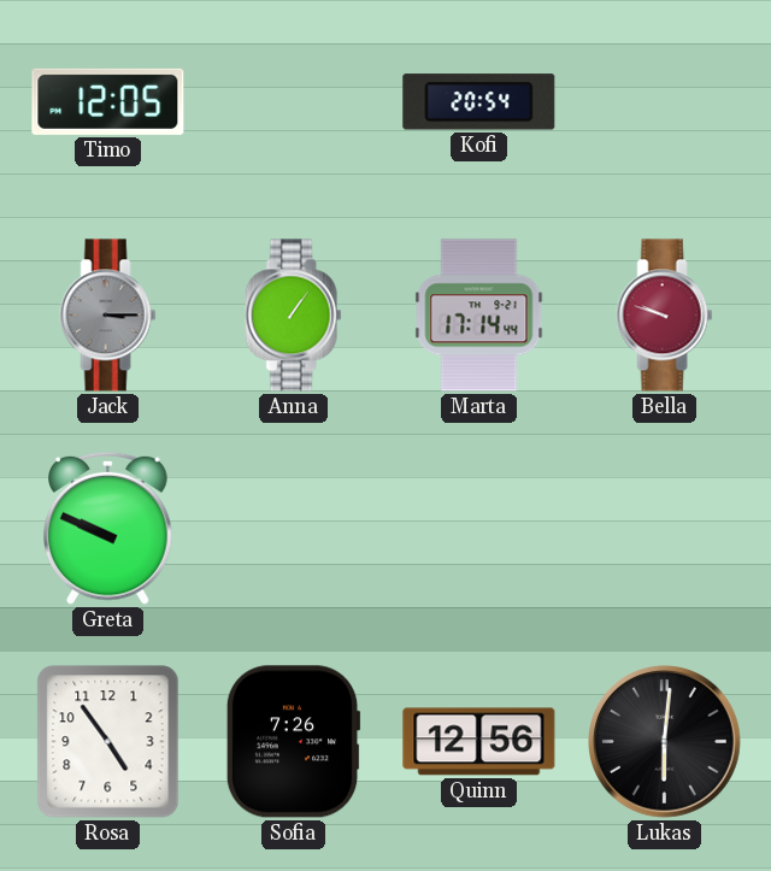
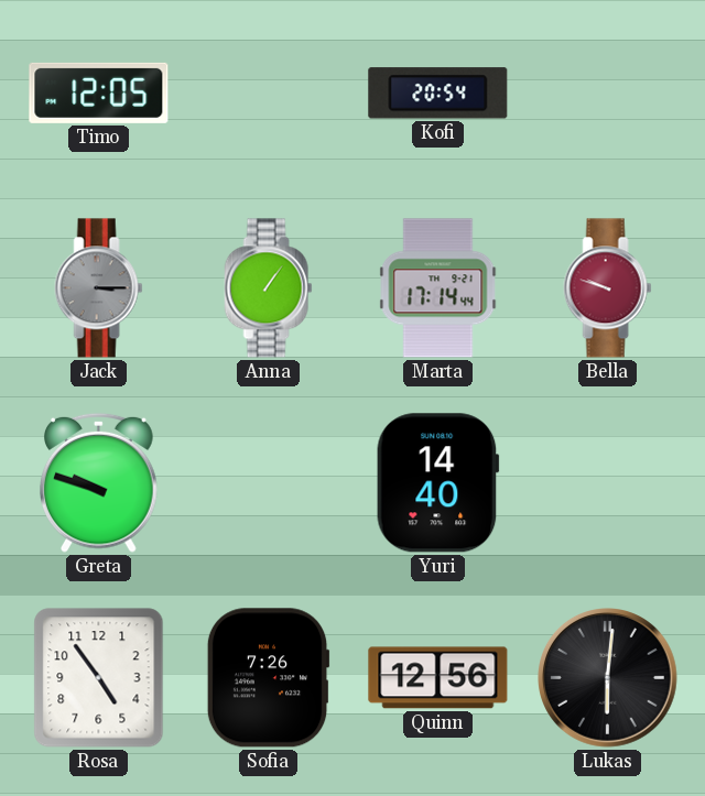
Greta: 9:49 -> 9:48 (99, 482)
Yuri: none -> 14:40 (437, 483)
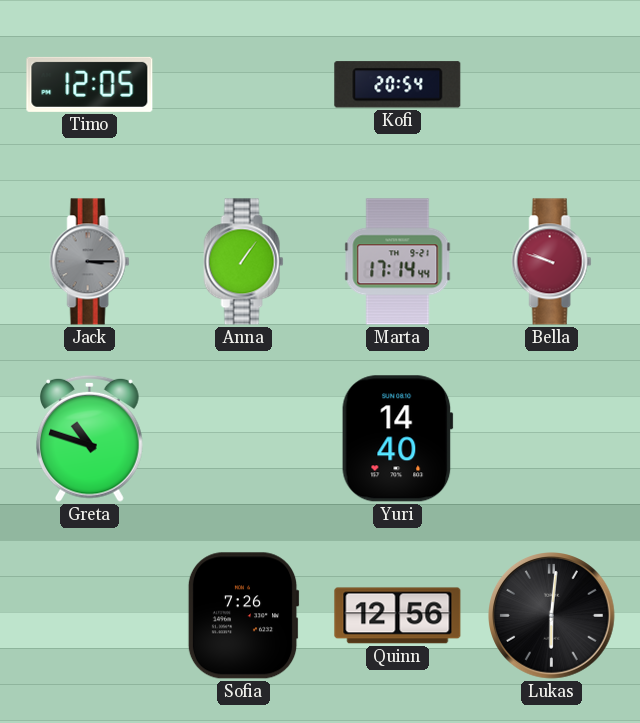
Greta: 9:48 -> 10:48 (90, 438)
Rosa: 4:54 -> none (99, 678)
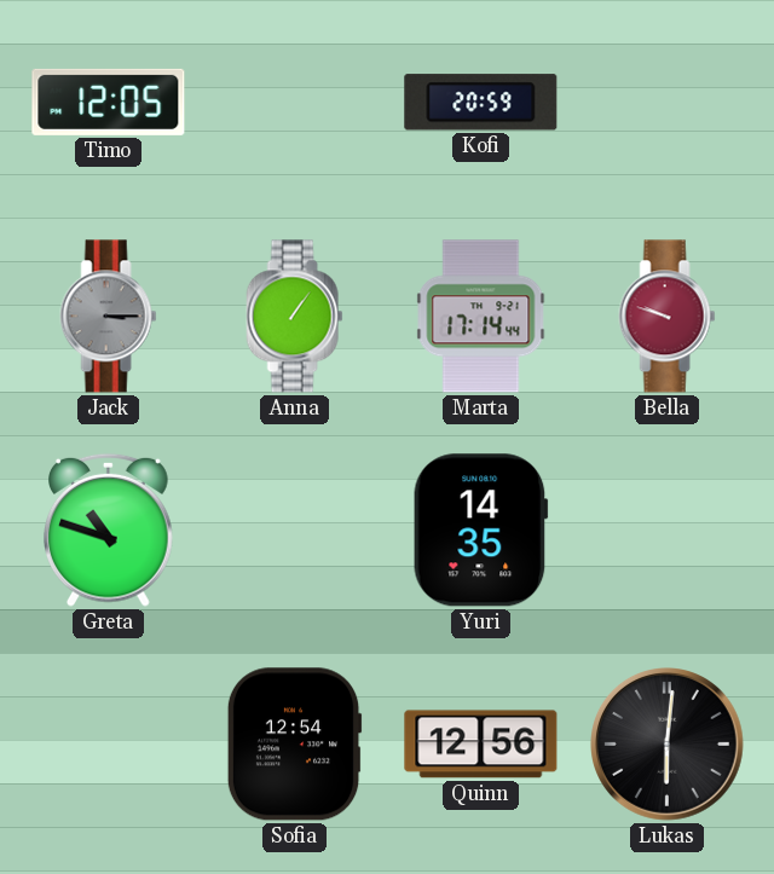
Kofi: 20:54 -> 20:59 (481, 103)
Yuri: 14:40 -> 14:35 (480, 531)
Sofia: 7:26 -> 12:54 (294, 745)
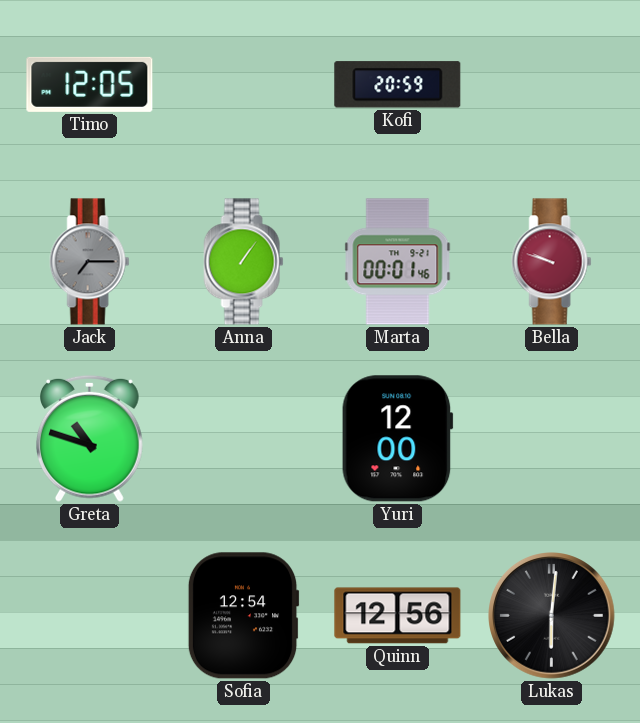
Jack: 3:15 -> 7:15 (90, 262)
Marta: 17:14 -> 00:01 (398, 262)
Yuri: 14:35 -> 12:00 (397, 439)
